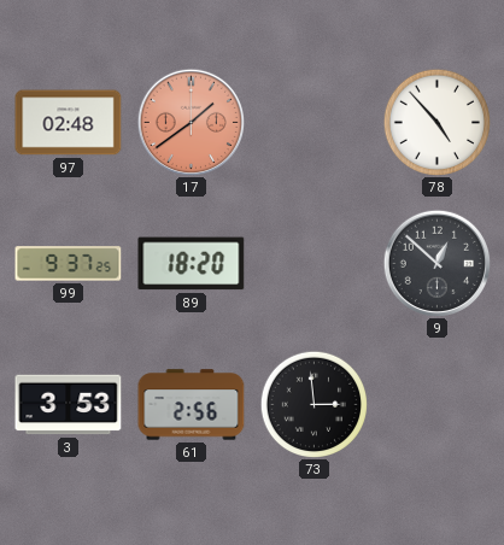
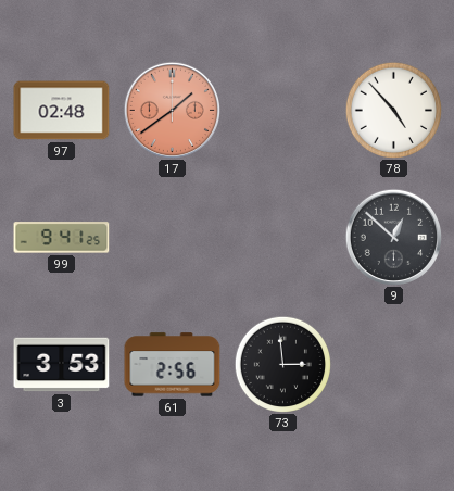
99: 9:37 -> 9:41 (62, 238)
89: 18:20 -> none (192, 264)
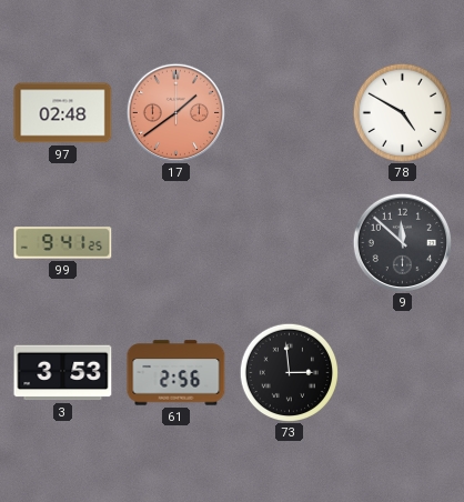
78: 4:53 -> 4:50 (402, 112)
9: 12:52 -> 11:52 (402, 242)
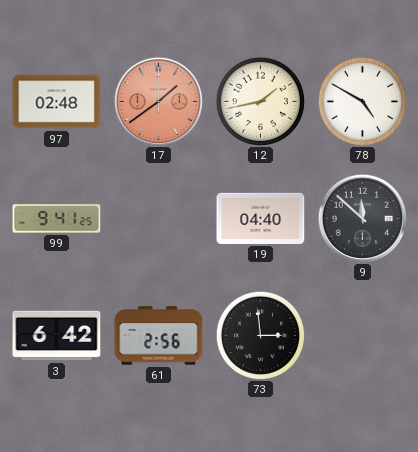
12: none -> 1:43 (260, 101)
19: none -> 04:40 (261, 218)
3: 3:53 -> 6:42 (57, 336)
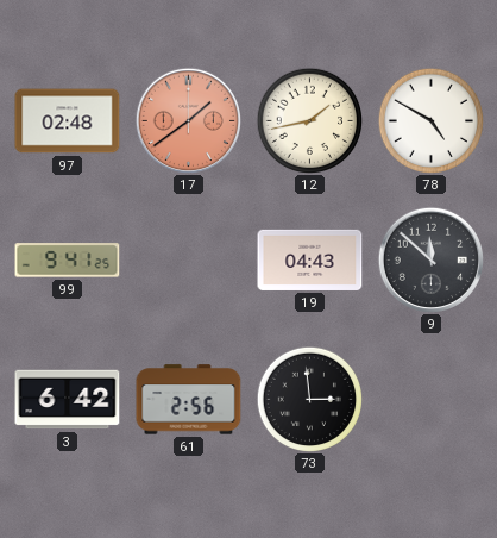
19: 04:40 -> 04:43 (310, 259)
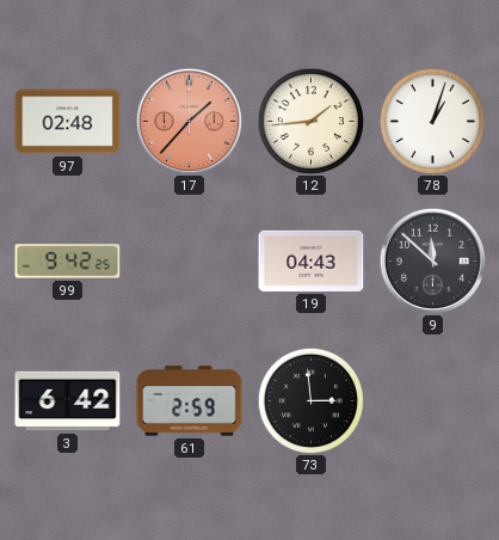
17: 1:39 -> 1:37 (189, 121)
12: 1:43 -> 1:44 (310, 121)
78: 4:50 -> 1:03 (432, 121)
99: 9:41 -> 9:42 (68, 262)
61: 2:56 -> 2:59 (190, 401)
